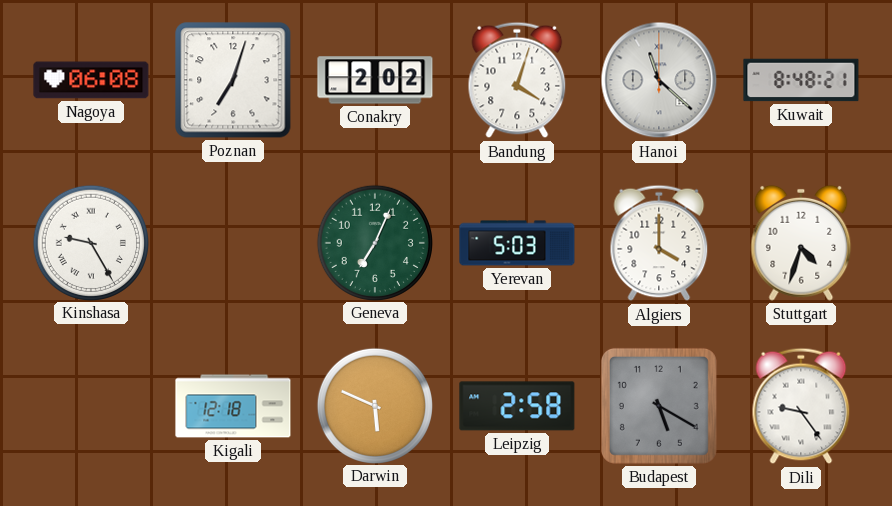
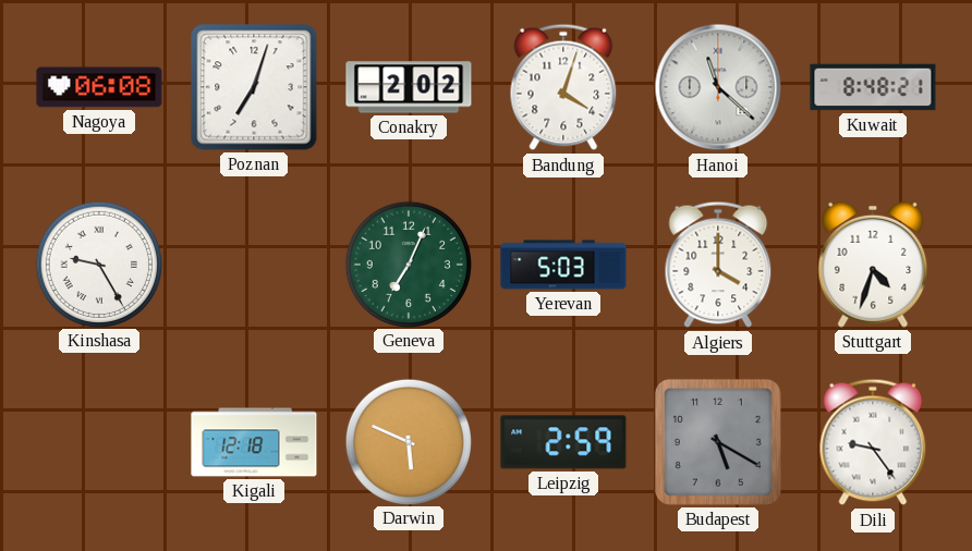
Leipzig: 2:58 -> 2:59 (563, 442)
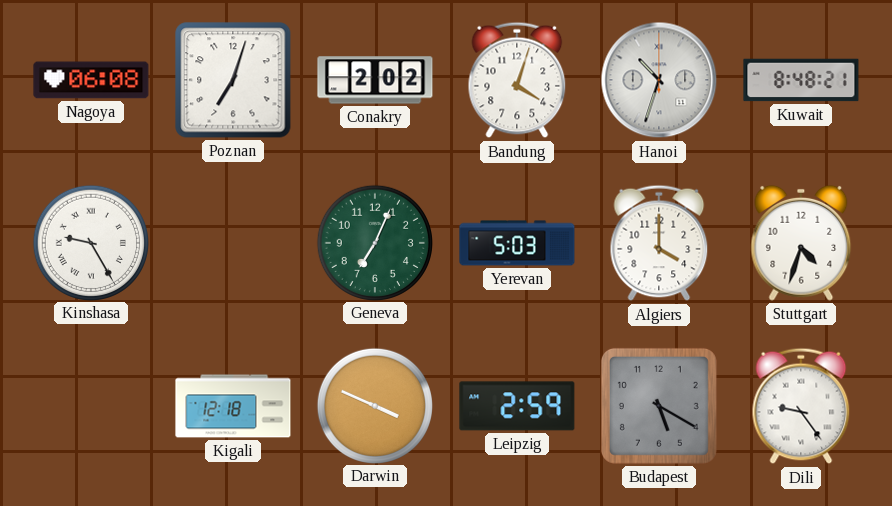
Hanoi: 11:22 -> 10:33 (659, 80)
Darwin: 5:49 -> 3:49 (374, 405)
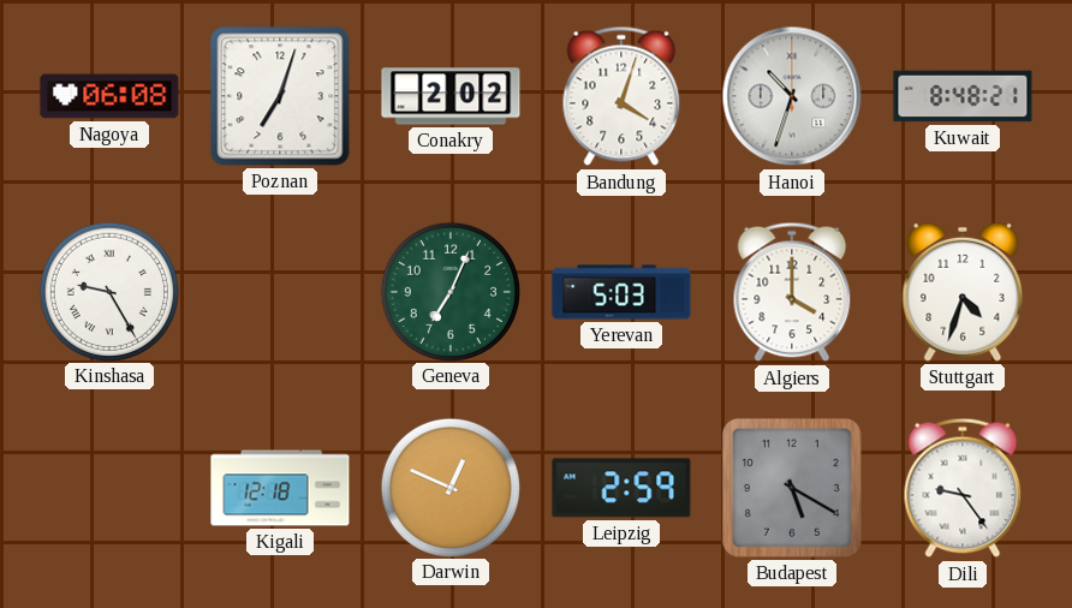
Darwin: 3:49 -> 12:49 (449, 487)
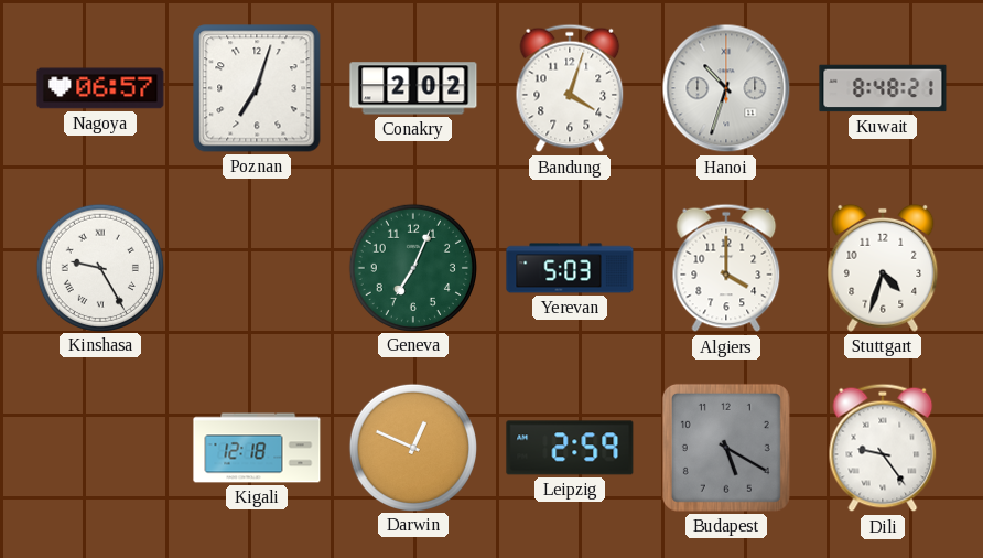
Nagoya: 06:08 -> 06:57 (100, 88)
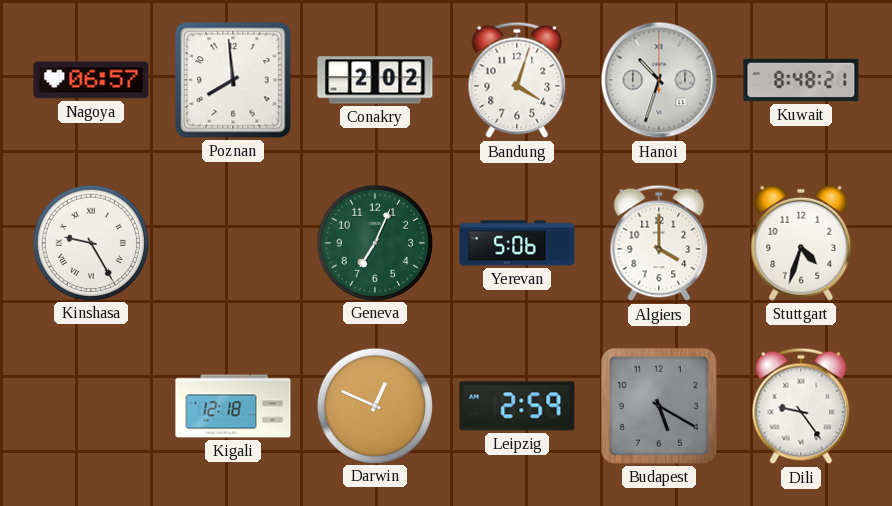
Poznan: 7:03 -> 7:59 (233, 80)
Yerevan: 5:03 -> 5:06 (517, 243)
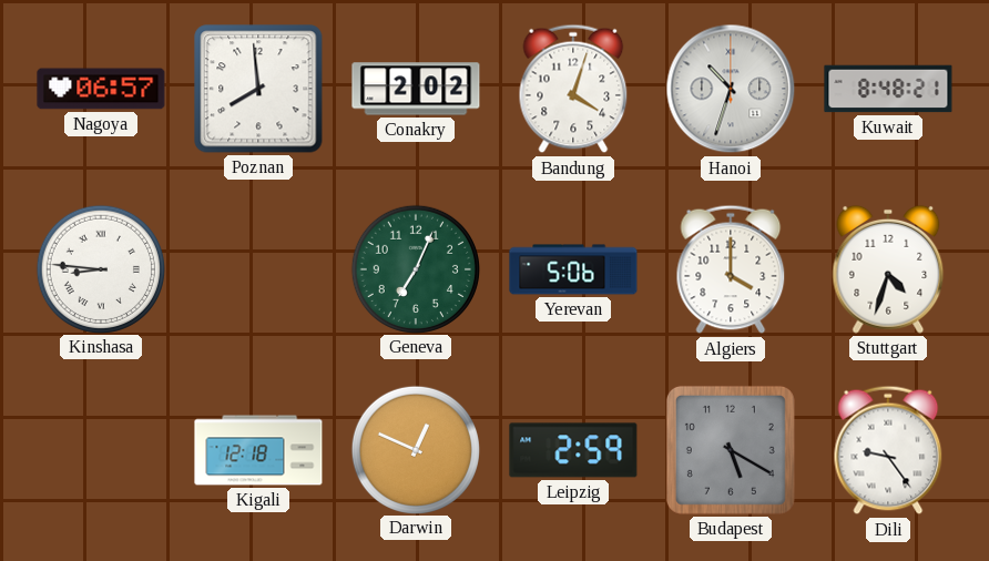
Kinshasa: 9:25 -> 8:46 (100, 268)
